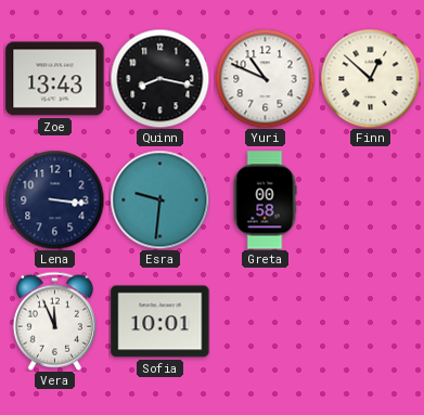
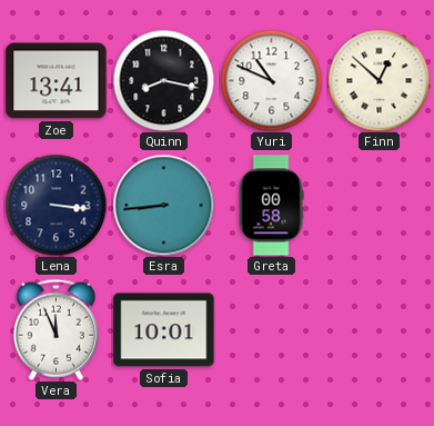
Zoe: 13:43 -> 13:41 (57, 81)
Esra: 9:31 -> 8:44 (163, 205)
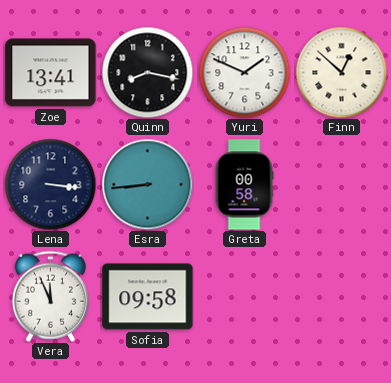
Yuri: 10:49 -> 1:49 (244, 72)
Sofia: 10:01 -> 09:58 (148, 297)
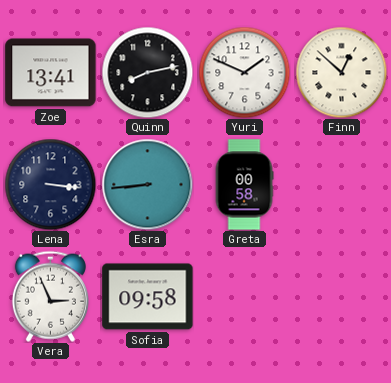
Quinn: 8:17 -> 8:13 (147, 72)
Vera: 11:56 -> 2:56 (50, 296)
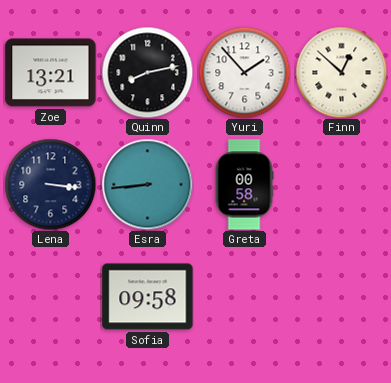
Zoe: 13:41 -> 13:21 (51, 73)
Yuri: 1:49 -> 1:53 (244, 72)
Vera: 2:56 -> none (50, 296)
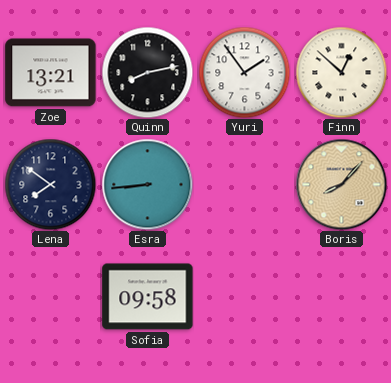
Yuri: 1:53 -> 1:54 (244, 72)
Lena: 3:16 -> 7:51 (50, 184)
Greta: 00:58 -> none (244, 185)
Boris: none -> 8:07 (341, 184)
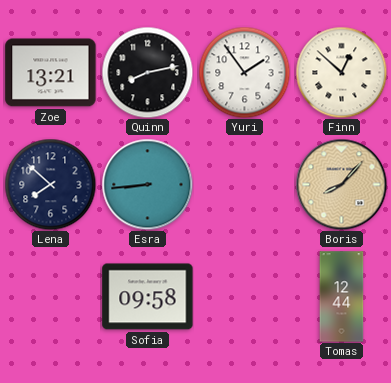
Lena: 7:51 -> 7:52 (50, 184)
Tomas: none -> 12:44 (342, 297)
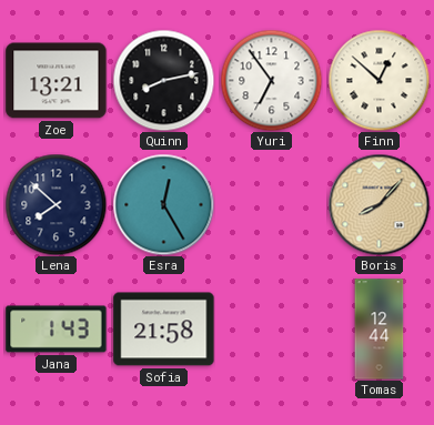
Yuri: 1:54 -> 6:54 (271, 80)
Esra: 8:44 -> 12:25 (163, 204)
Jana: none -> 1:43 (57, 330)
Sofia: 09:58 -> 21:58 (164, 330)
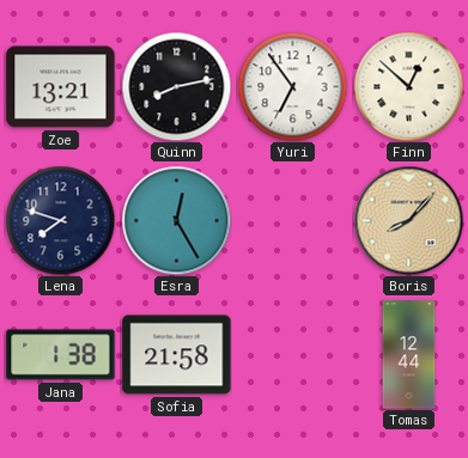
Lena: 7:52 -> 7:48 (60, 220)
Jana: 1:43 -> 1:38 (61, 355)
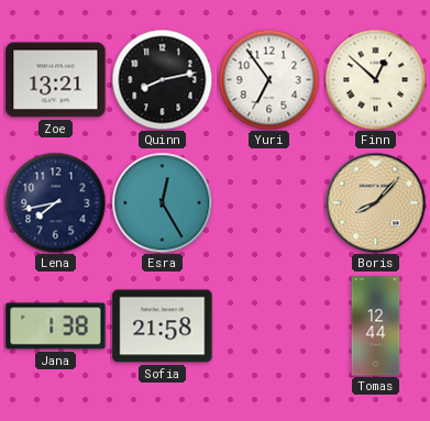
Lena: 7:48 -> 7:43 (55, 202)
